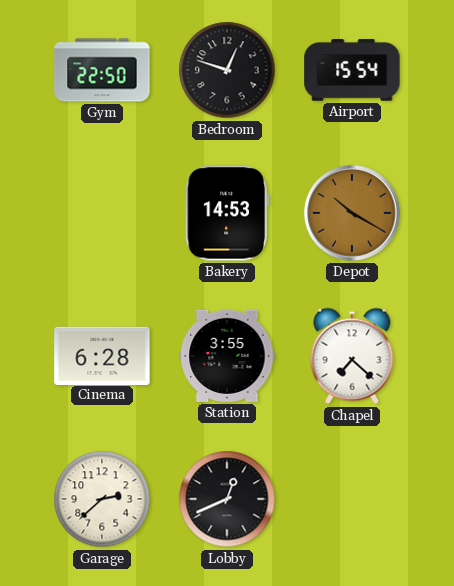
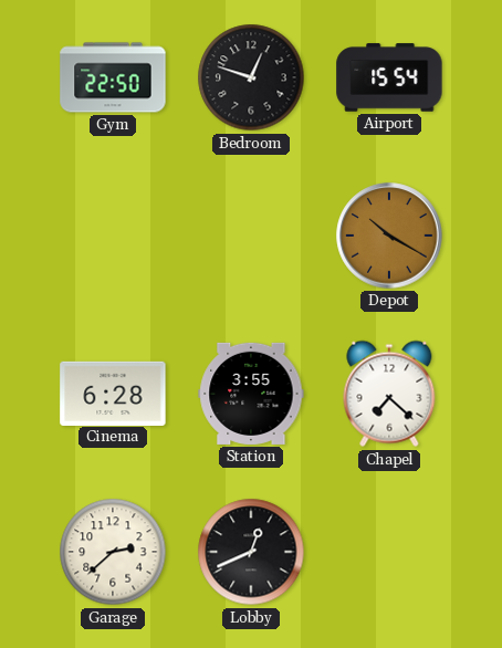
Bakery: 14:53 -> none (227, 213)
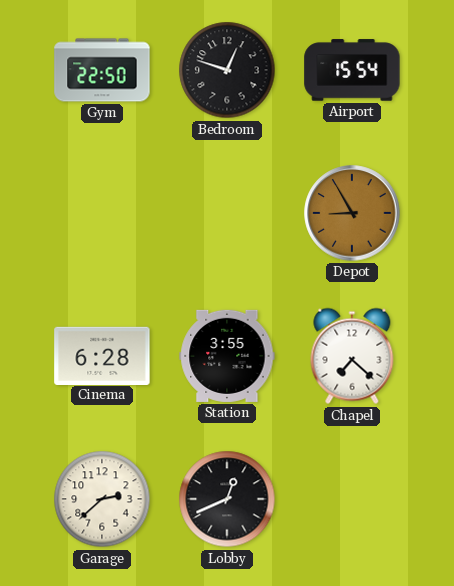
Depot: 10:20 -> 8:55 (352, 213)
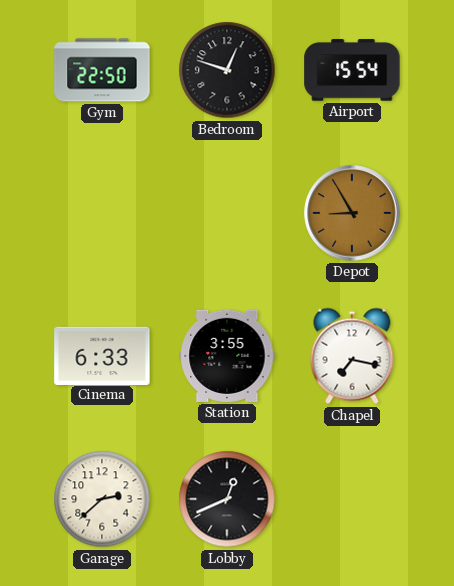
Cinema: 6:28 -> 6:33 (102, 355)
Chapel: 7:22 -> 7:17 (352, 356)
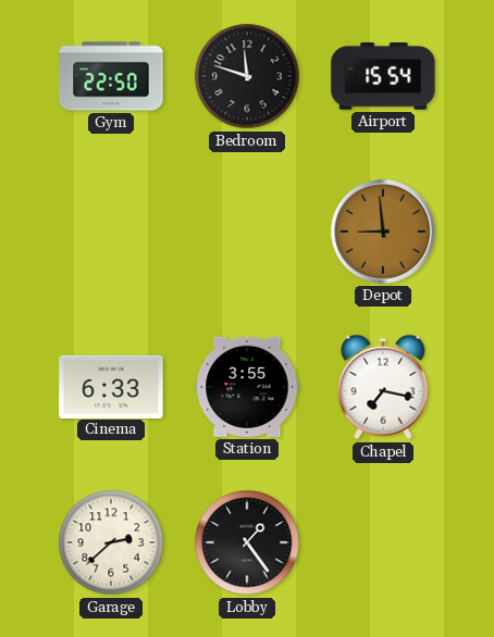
Bedroom: 12:48 -> 11:48 (247, 76)
Depot: 8:55 -> 8:59 (383, 232)
Lobby: 12:41 -> 1:24 (247, 542)
